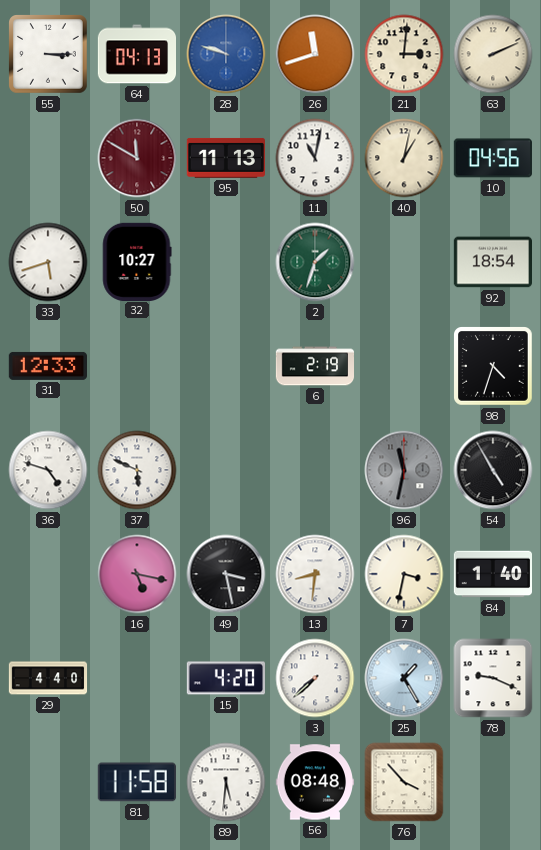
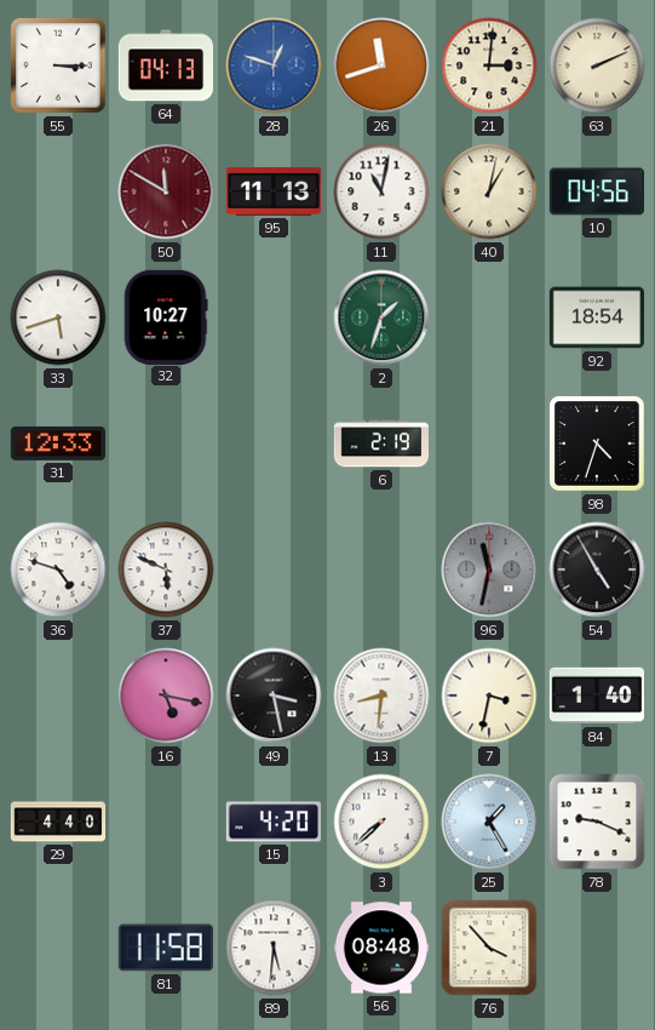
28: 9:48 -> 12:48 (274, 65)
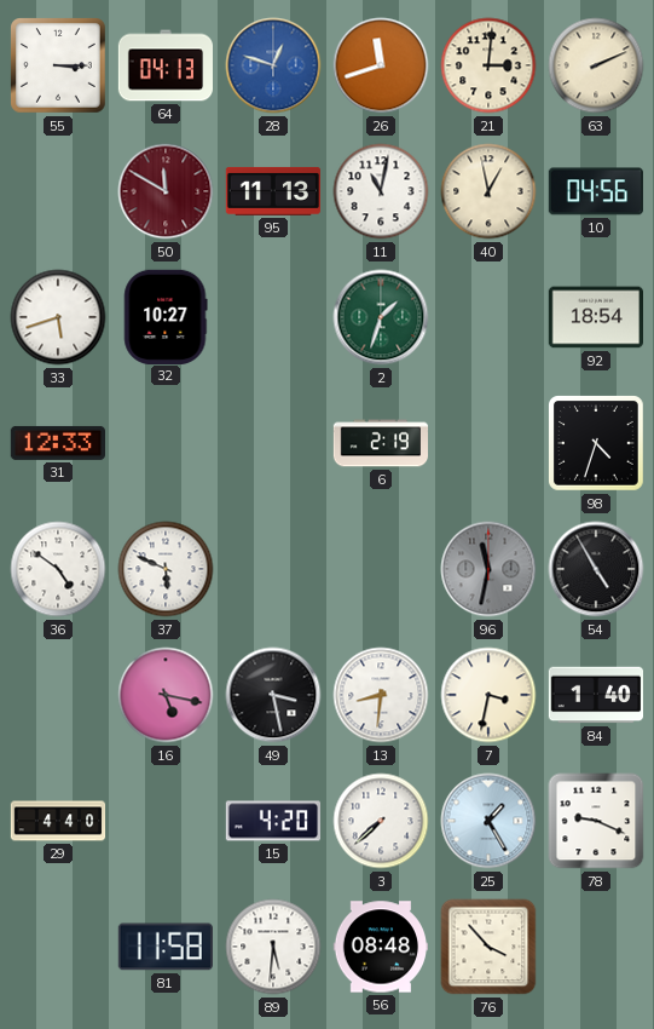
40: 1:02 -> 12:58 (488, 191)
36: 4:48 -> 4:51 (58, 569)
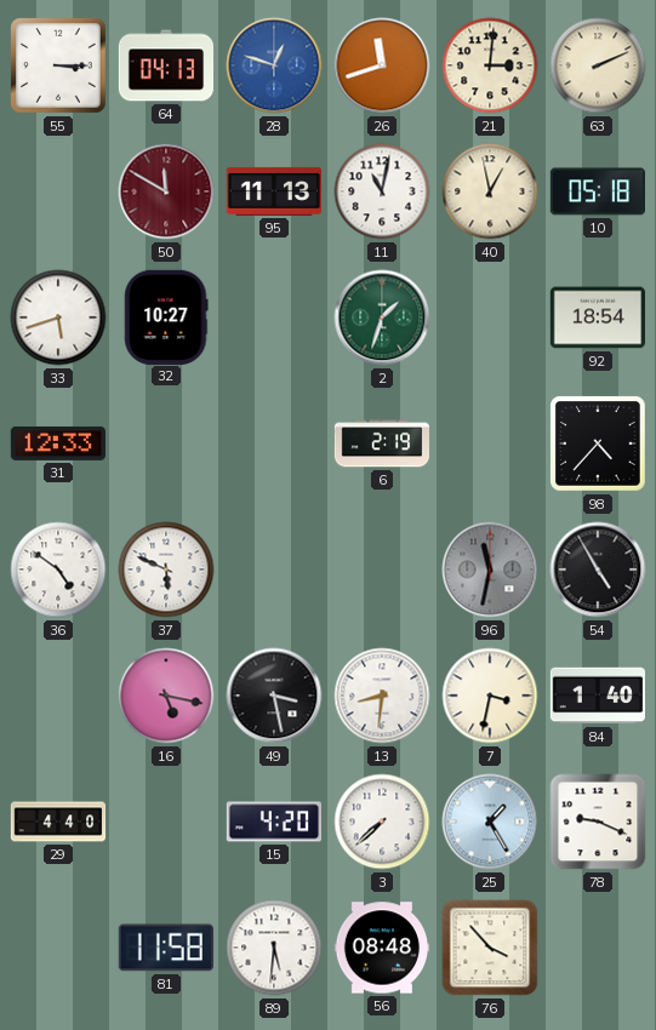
10: 04:56 -> 05:18 (598, 191)
98: 4:33 -> 4:37 (598, 444)
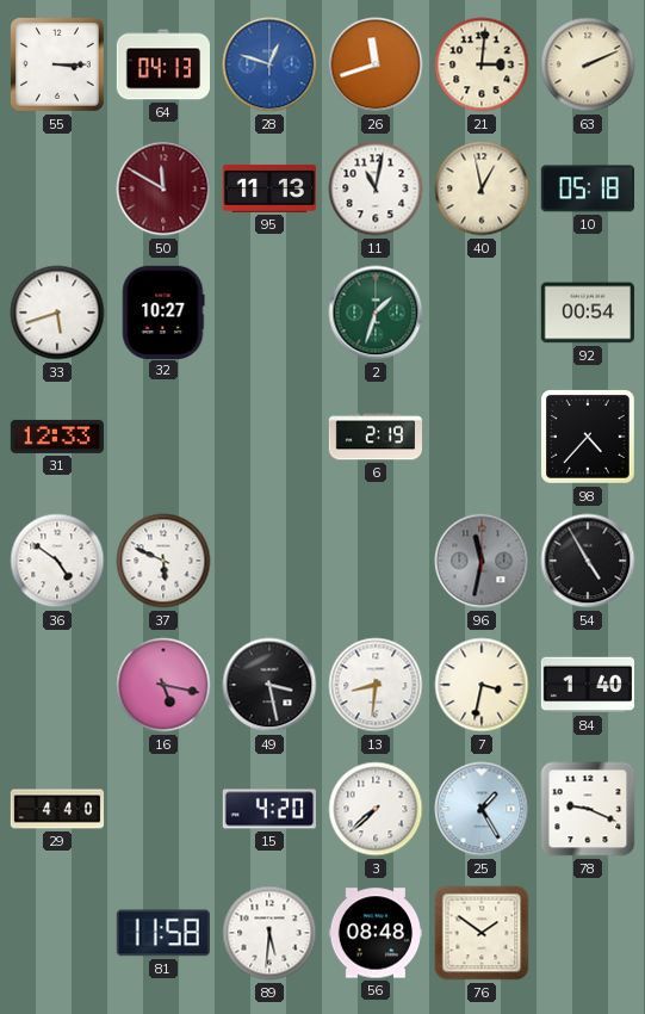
92: 18:54 -> 00:54 (587, 313)
76: 3:53 -> 1:51 (482, 933)
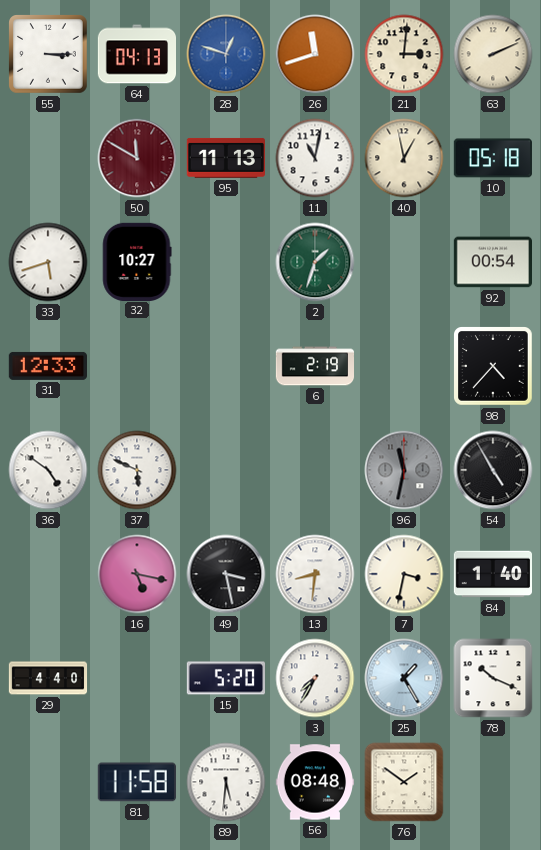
15: 4:20 -> 5:20 (225, 678)
3: 7:38 -> 7:35 (315, 678)
78: 9:19 -> 10:19 (493, 678)
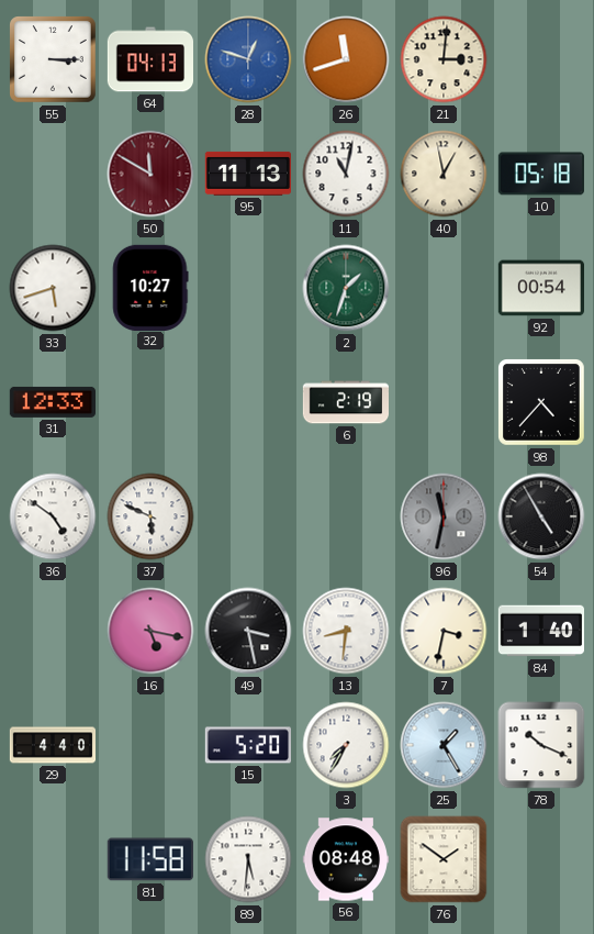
63: 2:11 -> none (493, 54)
